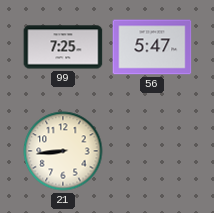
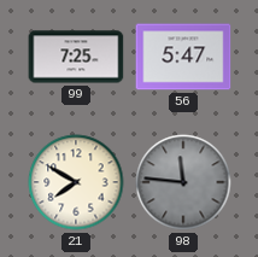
21: 8:44 -> 7:50 (76, 182)
98: none -> 11:46 (183, 182)
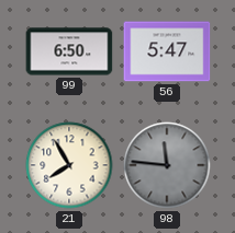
99: 7:25 -> 6:50 (69, 51)
21: 7:50 -> 7:55 (69, 165)
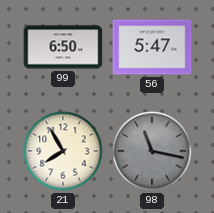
98: 11:46 -> 11:17 (152, 151)
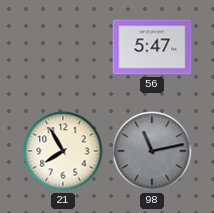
99: 6:50 -> none (63, 47)
98: 11:17 -> 11:13 (152, 151)
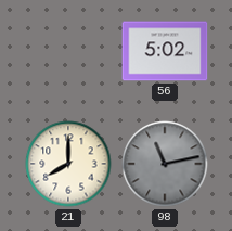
56: 5:47 -> 5:02 (165, 51)
21: 7:55 -> 8:00 (68, 164)
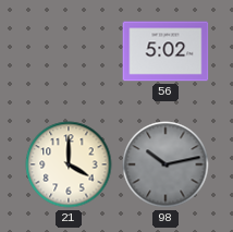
21: 8:00 -> 4:00 (69, 164)
98: 11:13 -> 10:13 (165, 164)
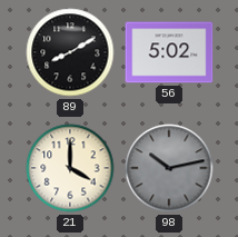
89: none -> 8:10 (70, 52)
